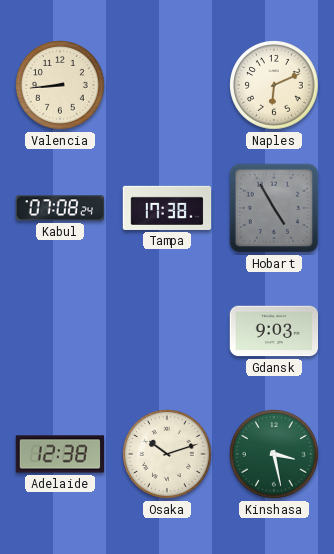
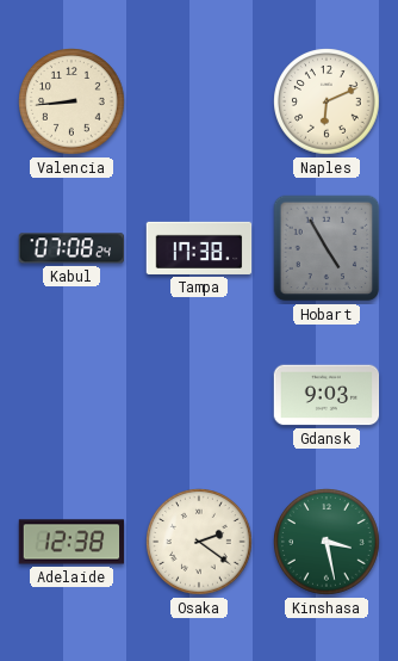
Osaka: 10:12 -> 2:21 (199, 542)
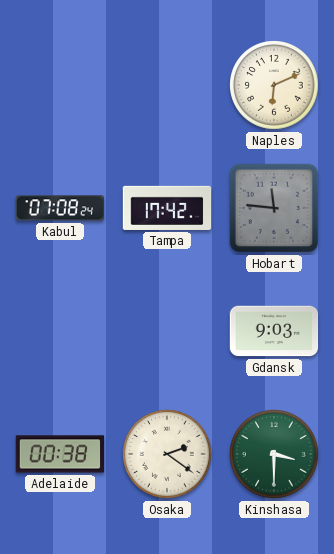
Valencia: 8:44 -> none (71, 101)
Tampa: 17:38 -> 17:42 (167, 208)
Hobart: 4:55 -> 11:46 (274, 208)
Adelaide: 12:38 -> 00:38 (60, 454)
Kinshasa: 3:28 -> 3:30 (274, 454)
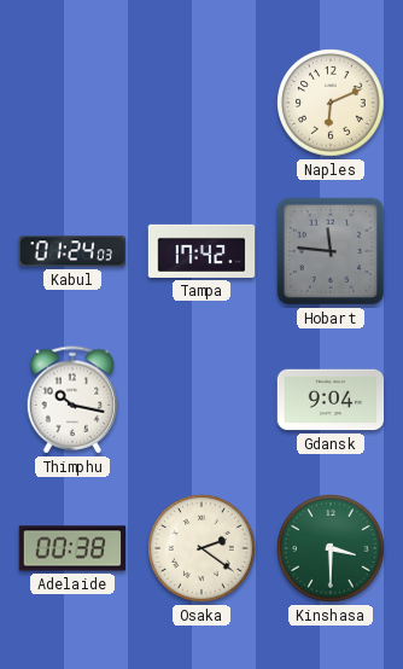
Kabul: 07:08 -> 01:24 (71, 251)
Thimphu: none -> 10:17 (72, 400)
Gdansk: 9:03 -> 9:04 (331, 400)
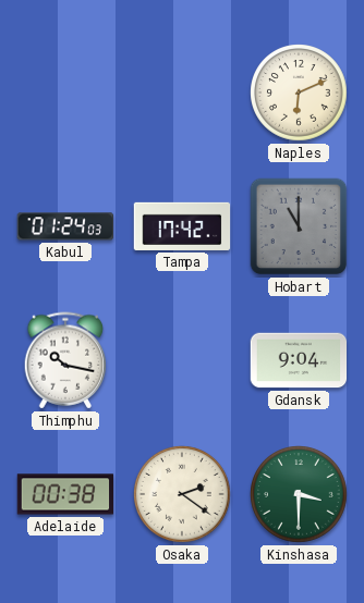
Hobart: 11:46 -> 11:00 (299, 226)
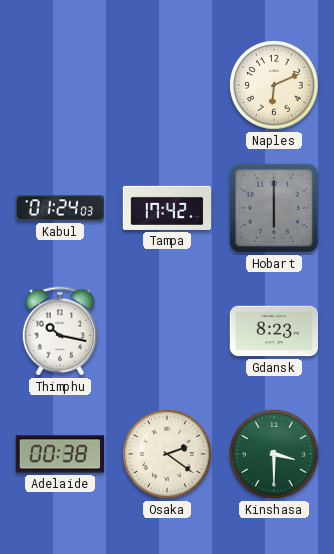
Hobart: 11:00 -> 6:00 (274, 208)
Gdansk: 9:04 -> 8:23 (274, 331)
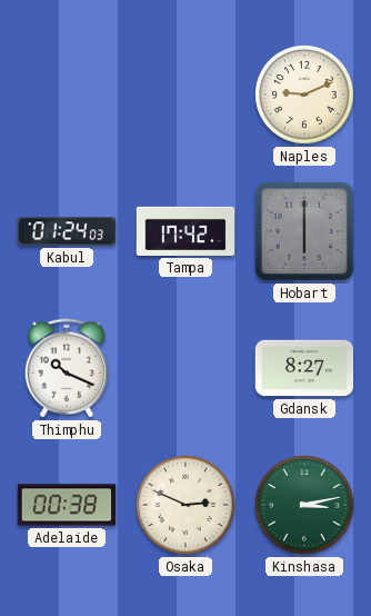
Naples: 6:11 -> 9:11 (304, 95)
Thimphu: 10:17 -> 10:19 (67, 368)
Gdansk: 8:23 -> 8:27 (304, 368)
Osaka: 2:21 -> 2:49 (185, 505)
Kinshasa: 3:30 -> 3:13 (304, 505)
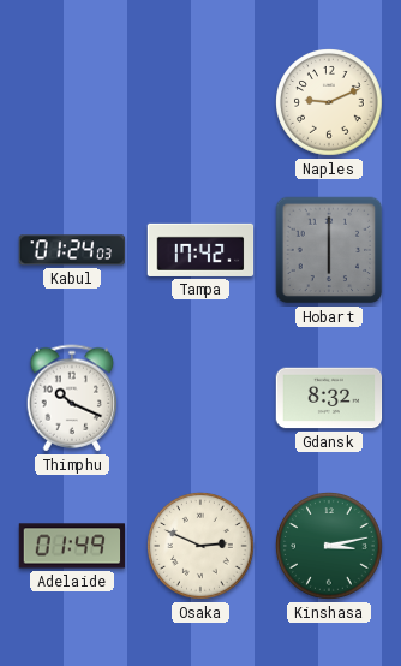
Gdansk: 8:27 -> 8:32 (329, 398)
Adelaide: 00:38 -> 01:49 (72, 546)
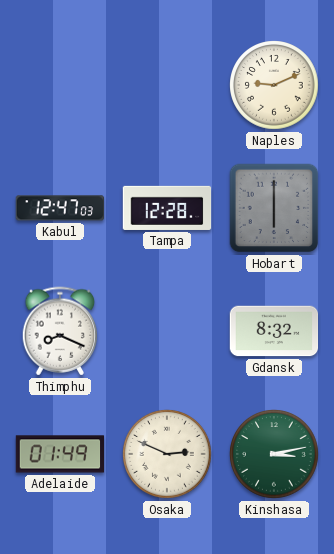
Kabul: 01:24 -> 12:47 (59, 208)
Tampa: 17:42 -> 12:28 (167, 208)
Thimphu: 10:19 -> 8:19 (60, 331)
